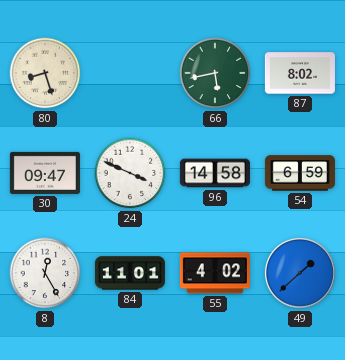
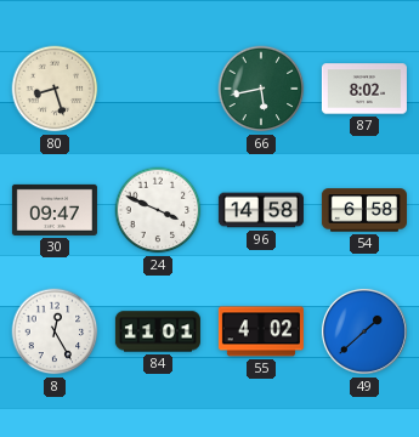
54: 6:59 -> 6:58 (364, 210)
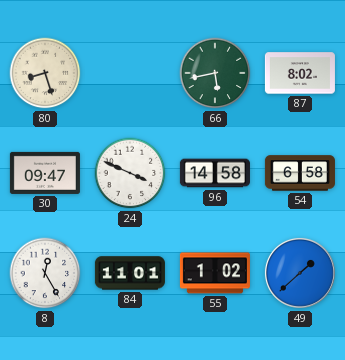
55: 4:02 -> 1:02 (215, 273)
